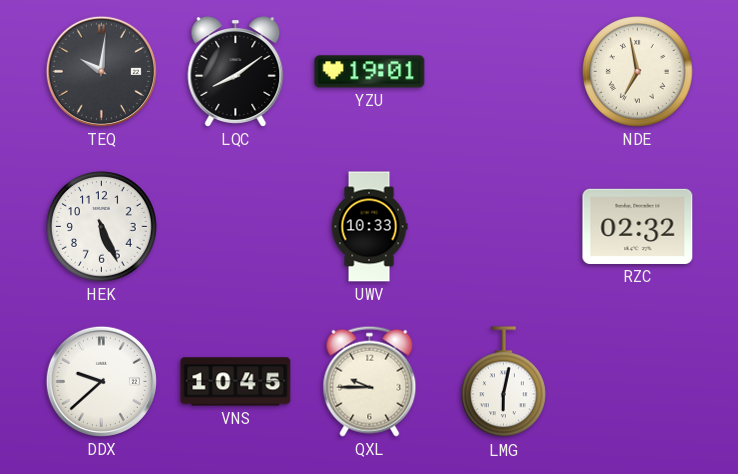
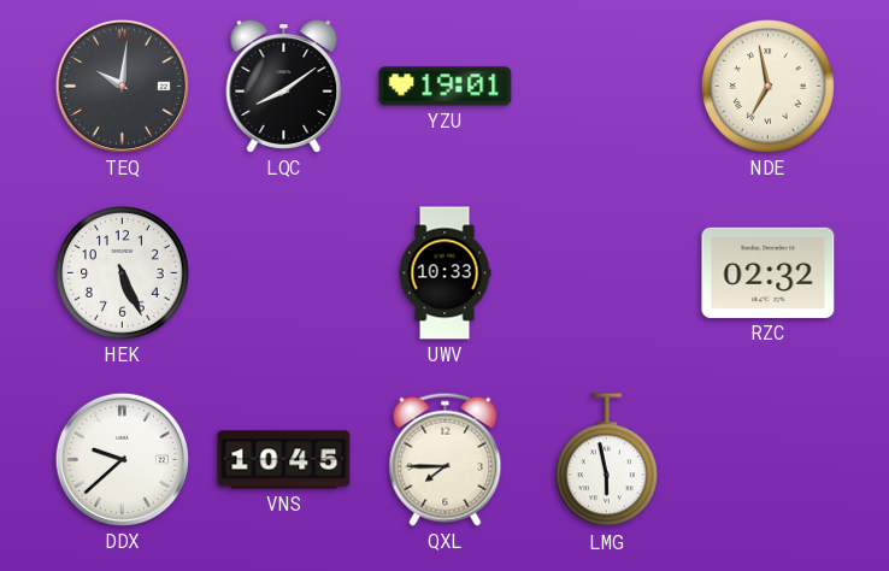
QXL: 9:45 -> 7:45 (446, 459)
LMG: 6:02 -> 5:58 (607, 460)
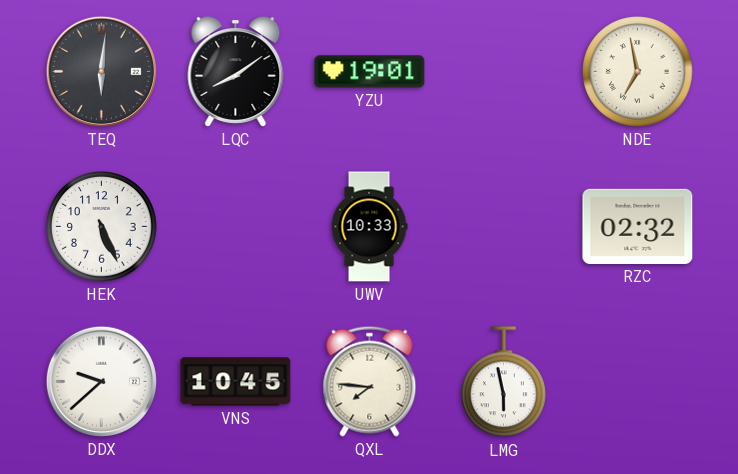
TEQ: 10:01 -> 6:01 (101, 71)
QXL: 7:45 -> 7:46 (370, 381)
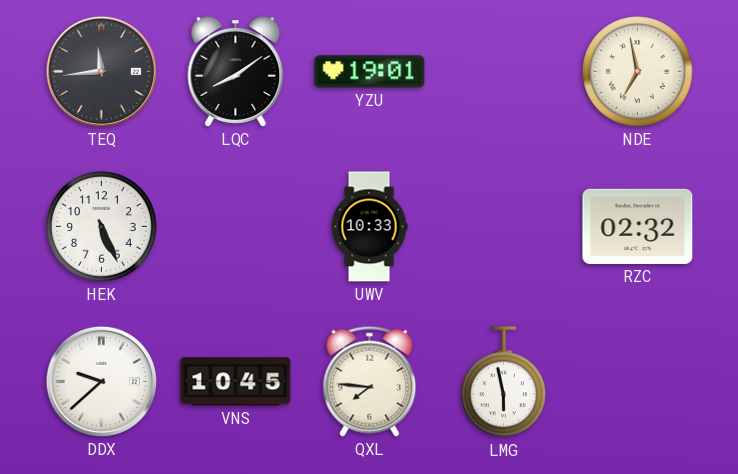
TEQ: 6:01 -> 11:44 (101, 71)
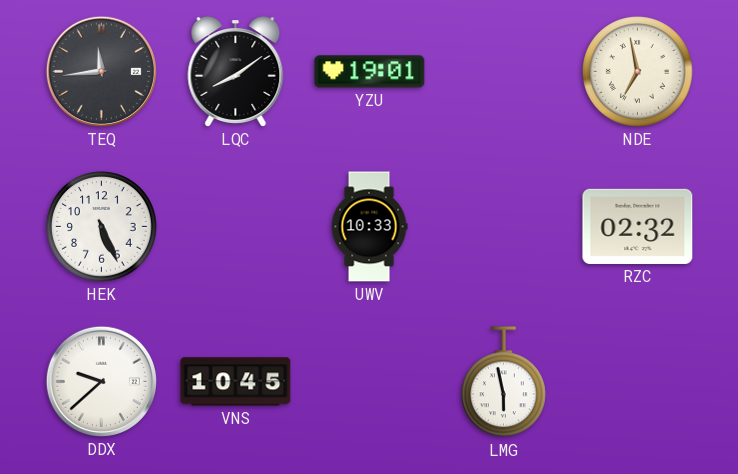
QXL: 7:46 -> none (370, 381)
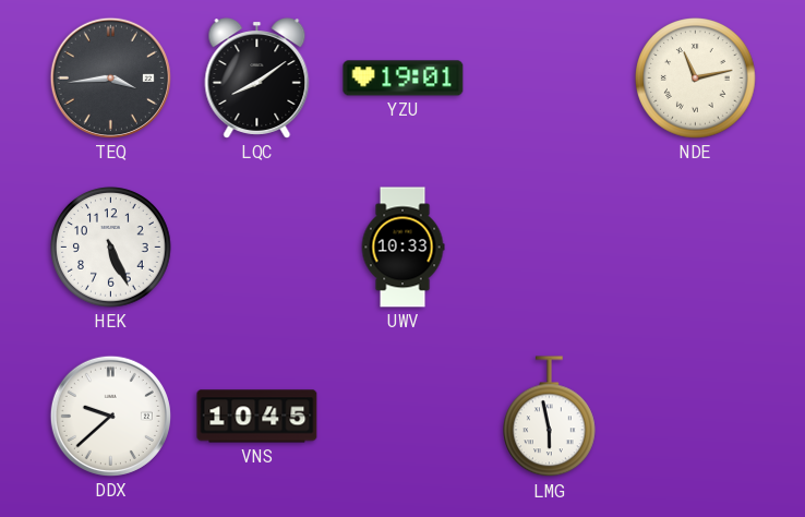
TEQ: 11:44 -> 3:44 (110, 77)
NDE: 6:58 -> 11:13 (696, 79)
RZC: 02:32 -> none (638, 226)
